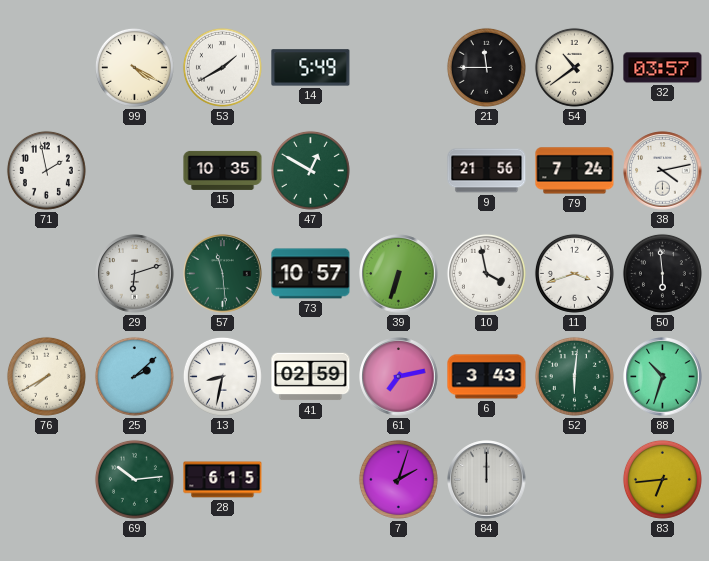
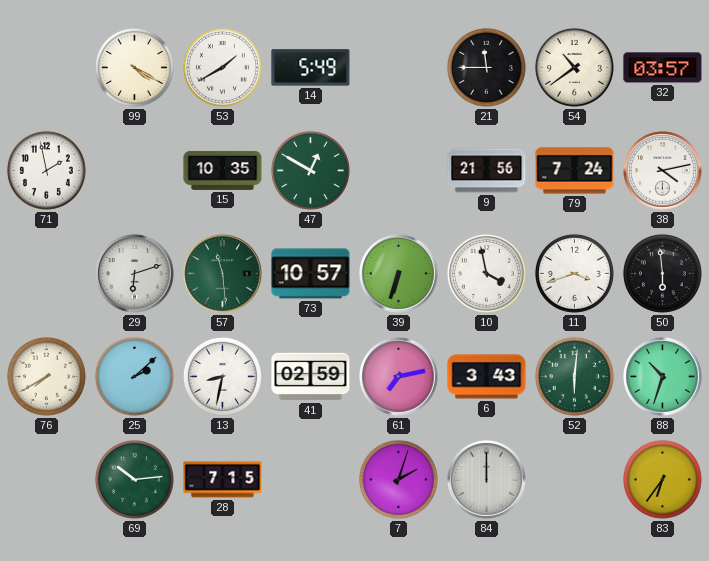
28: 6:15 -> 7:15 (223, 480)
83: 6:44 -> 6:36 (662, 479)
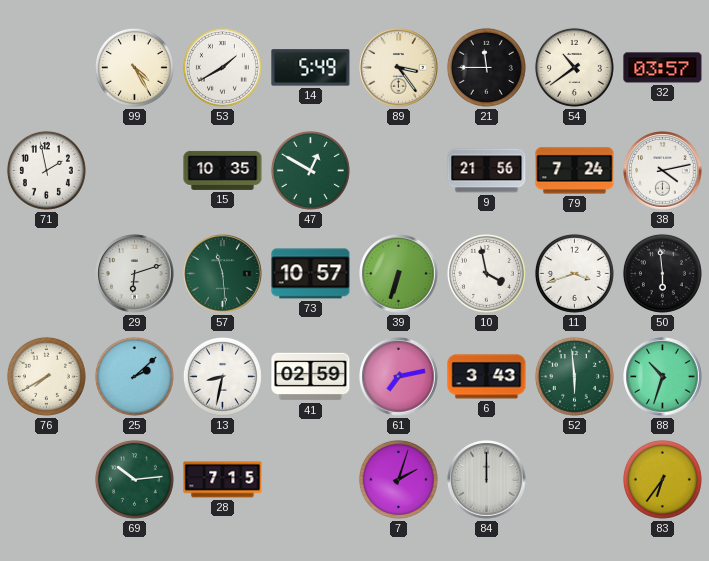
99: 4:20 -> 4:25 (134, 67)
89: none -> 3:24 (399, 68)
52: 6:01 -> 5:59 (574, 376)
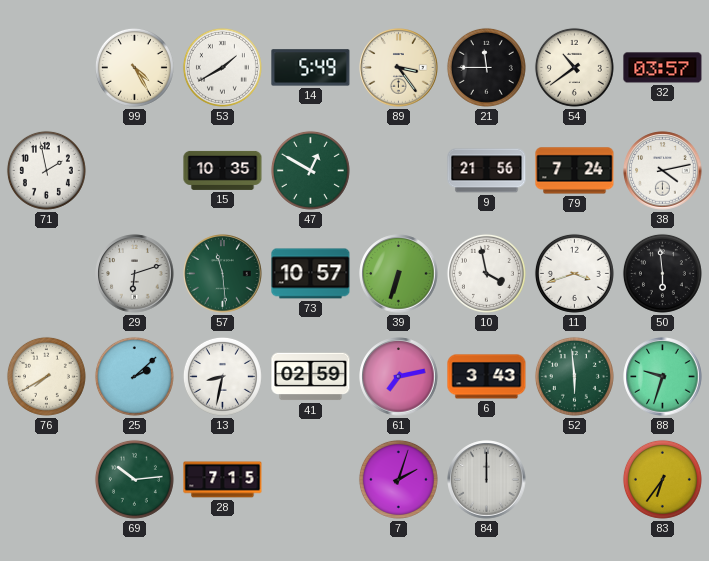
88: 10:33 -> 9:33 (663, 377)
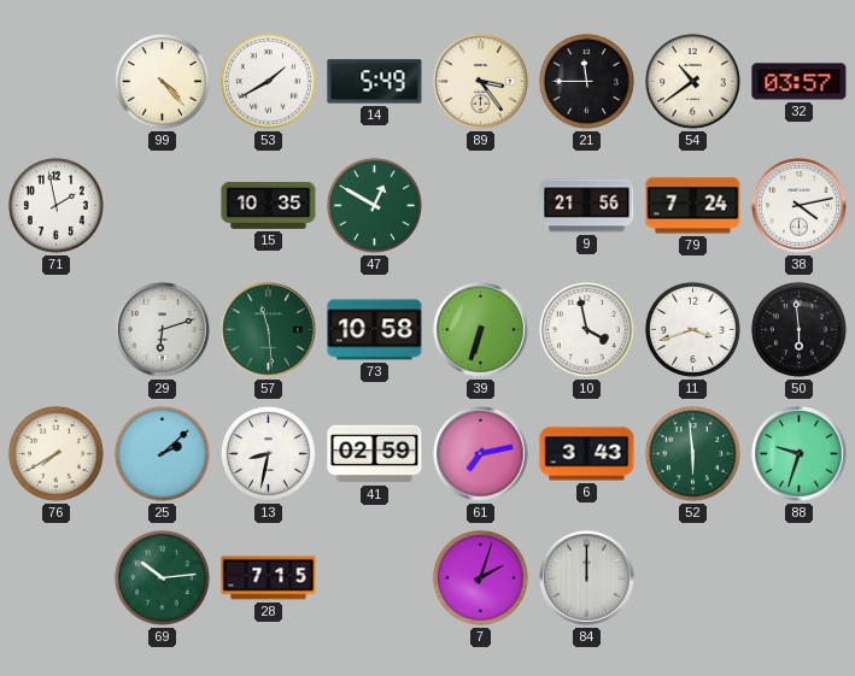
99: 4:25 -> 4:23 (162, 81)
73: 10:57 -> 10:58 (375, 330)
83: 6:36 -> none (662, 479)
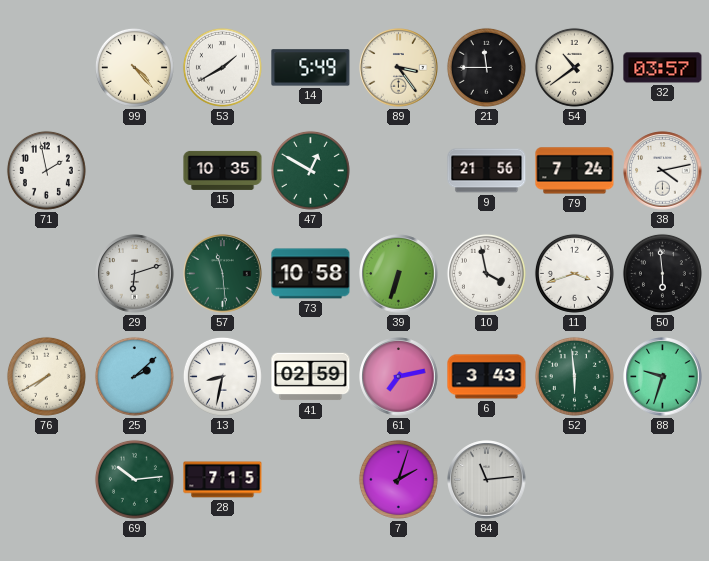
84: 12:00 -> 11:14 (487, 480)
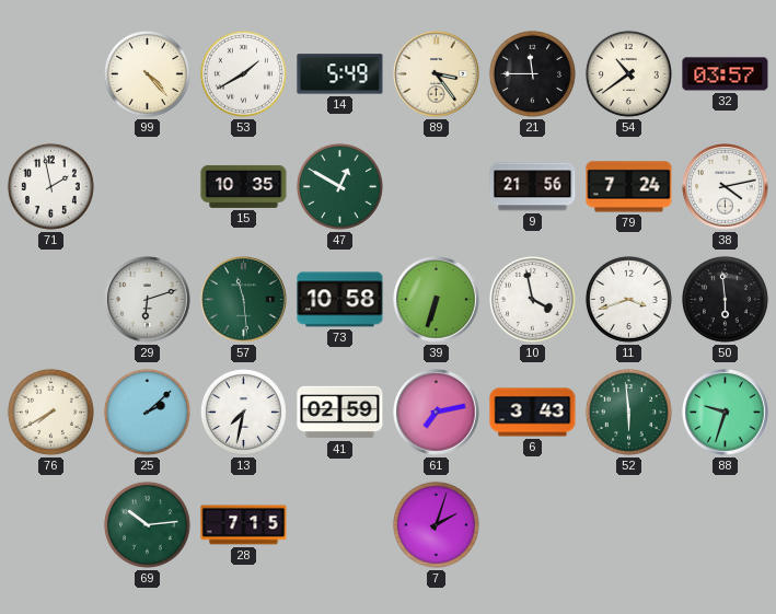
13: 8:32 -> 7:32 (243, 412)
84: 11:14 -> none (487, 480)
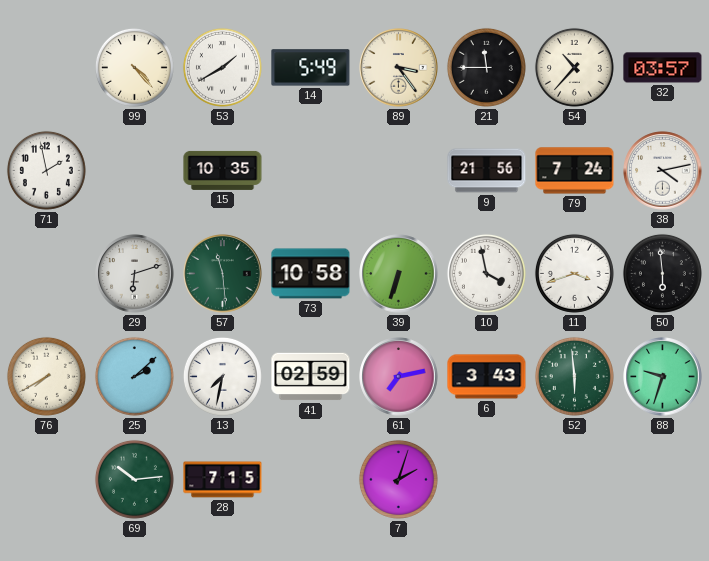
54: 10:39 -> 10:37 (574, 67)
47: 12:50 -> none (339, 186)
